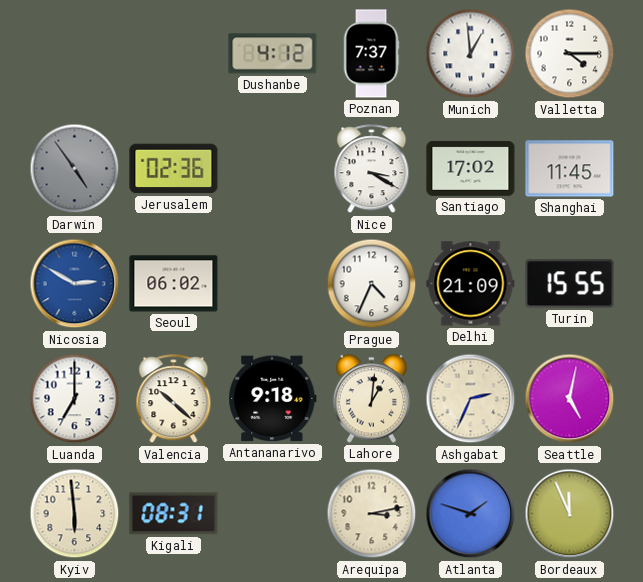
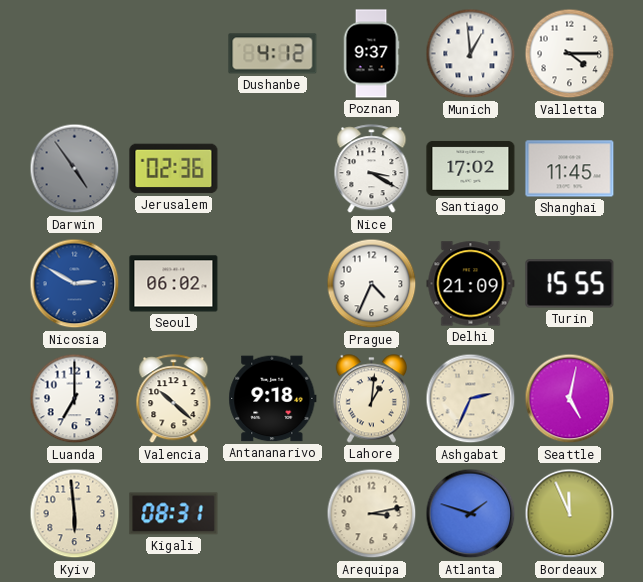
Poznan: 7:37 -> 9:37 (371, 54)
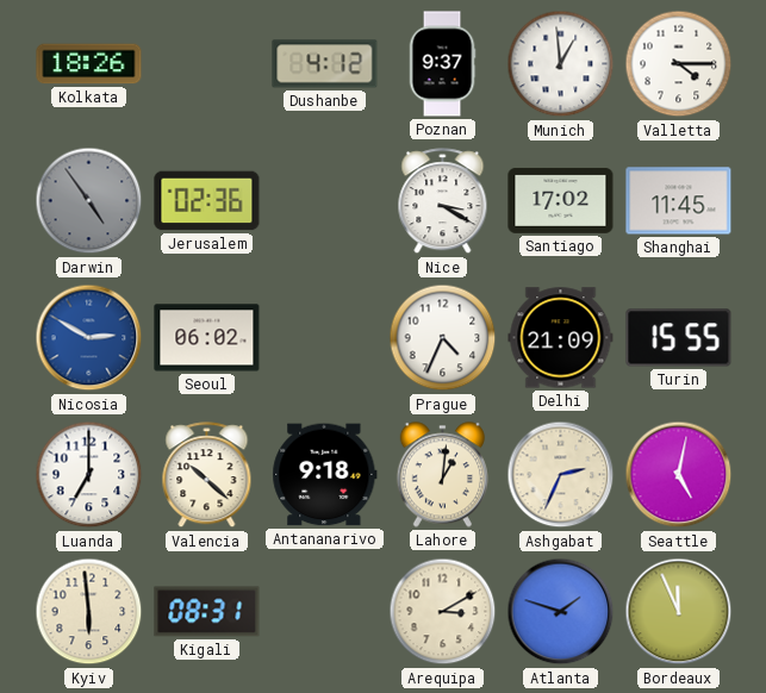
Kolkata: none -> 18:26 (89, 64)
Arequipa: 3:13 -> 3:10 (443, 612)
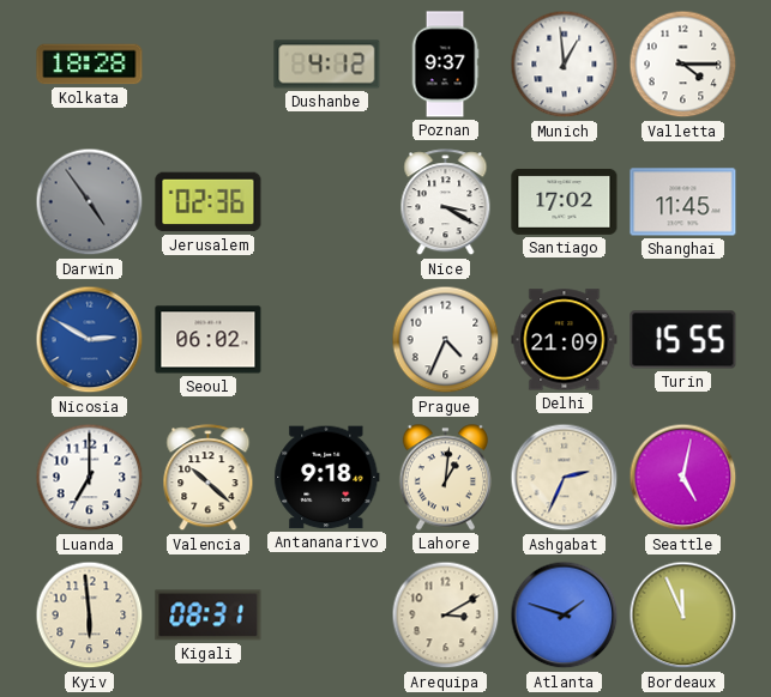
Kolkata: 18:26 -> 18:28 (90, 65)
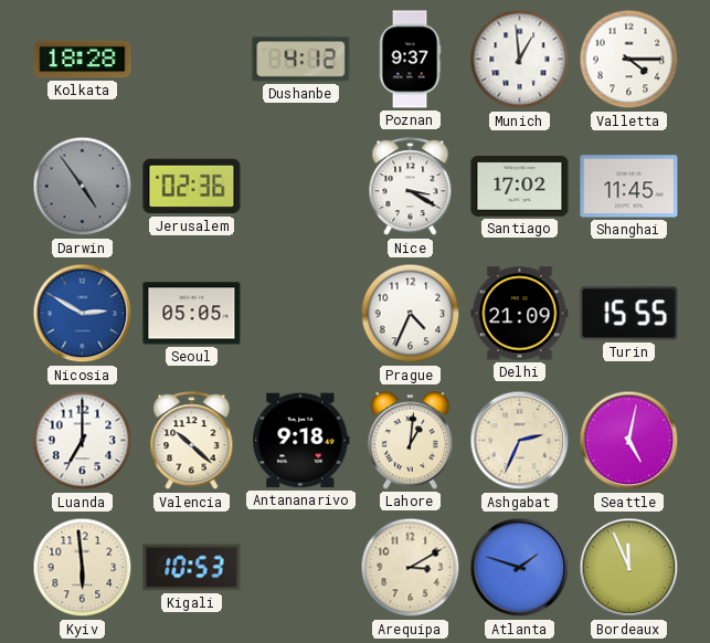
Seoul: 06:02 -> 05:05 (192, 314)
Kigali: 08:31 -> 10:53 (192, 568)
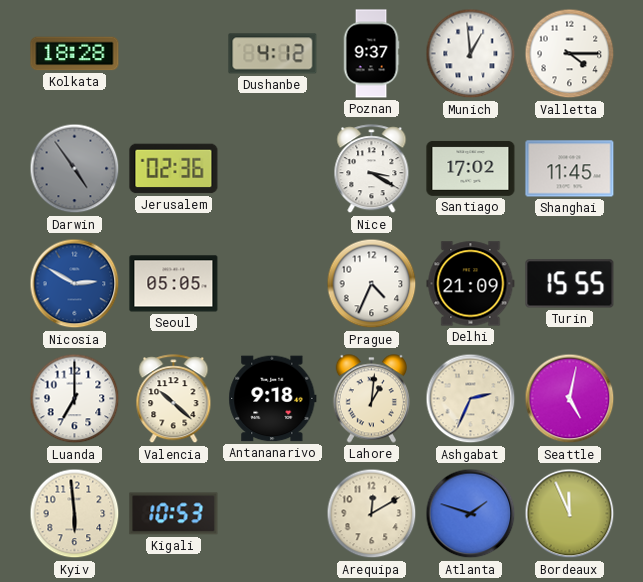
Arequipa: 3:10 -> 12:10 (372, 514)
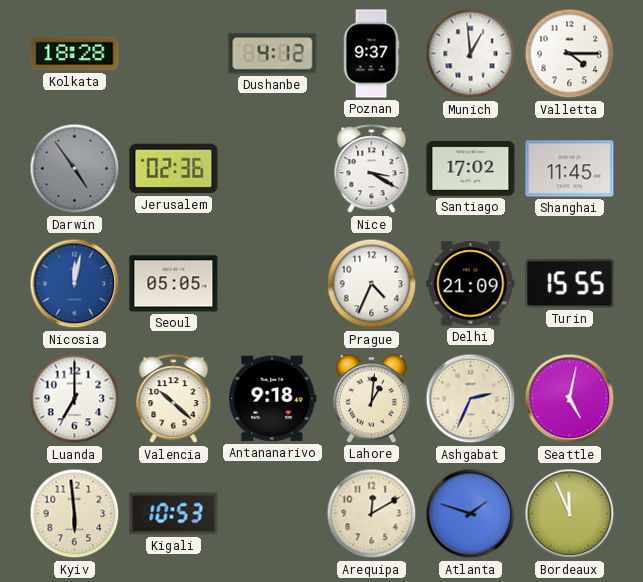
Nicosia: 2:50 -> 12:02 (75, 284)
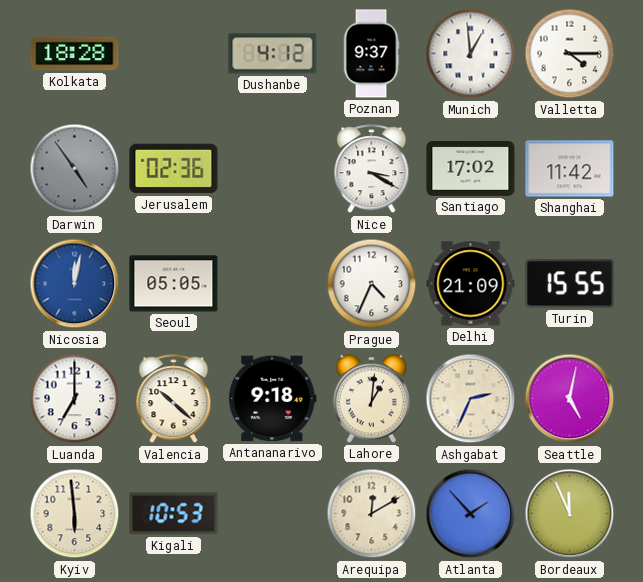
Shanghai: 11:45 -> 11:42 (570, 169)
Atlanta: 1:48 -> 1:53 (471, 514)
